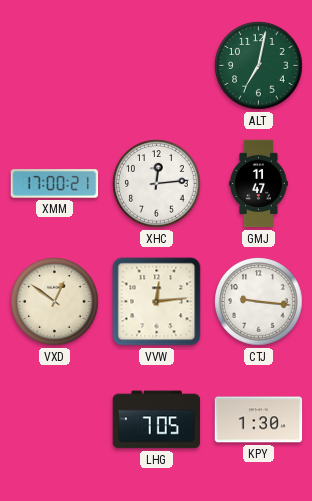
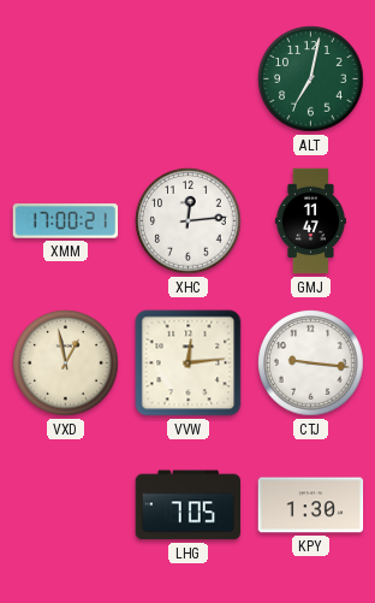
VXD: 12:51 -> 12:58 (66, 363)
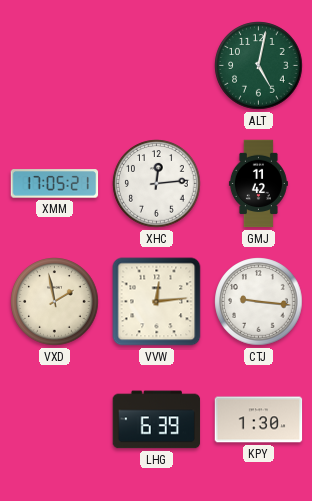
ALT: 7:02 -> 5:02 (259, 66)
XMM: 17:00 -> 17:05 (55, 184)
GMJ: 11:47 -> 11:42 (258, 184)
VXD: 12:58 -> 1:58 (55, 302)
LHG: 7:05 -> 6:39 (157, 420)
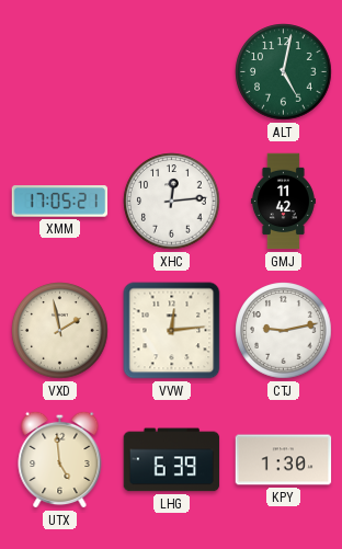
CTJ: 9:16 -> 9:13 (284, 331)
UTX: none -> 4:59 (60, 459)
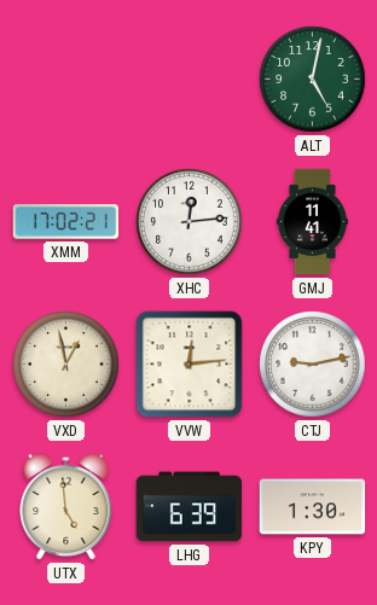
XMM: 17:05 -> 17:02 (66, 222)
GMJ: 11:42 -> 11:41 (312, 222)
VXD: 1:58 -> 12:58 (66, 365)
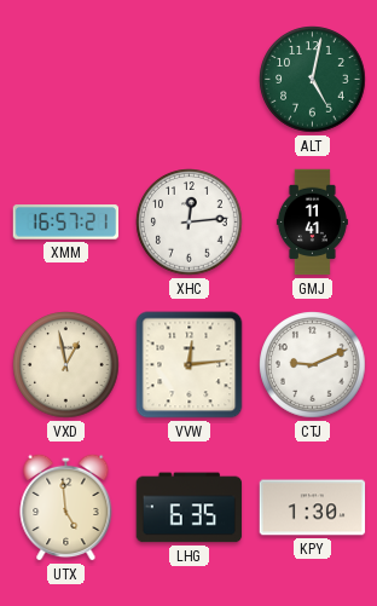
XMM: 17:02 -> 16:57 (66, 223)
CTJ: 9:13 -> 9:11 (313, 365)
LHG: 6:39 -> 6:35 (190, 508)
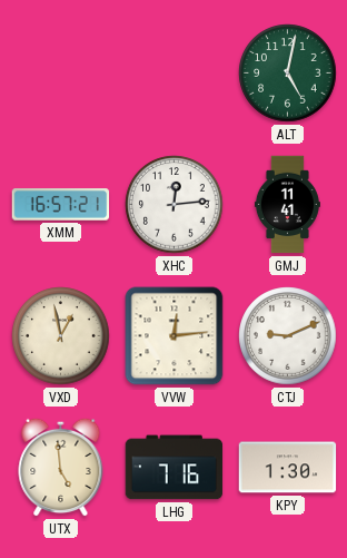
LHG: 6:35 -> 7:16 (175, 468)
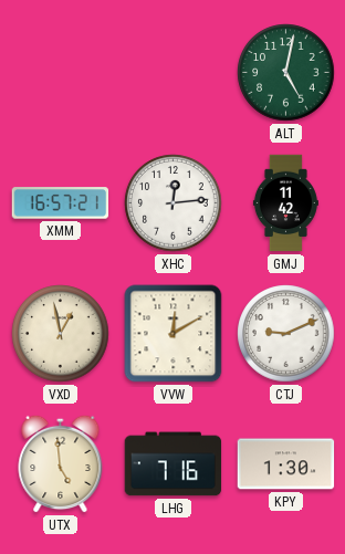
GMJ: 11:41 -> 11:42 (285, 203)
VVW: 12:14 -> 12:10 (174, 334)
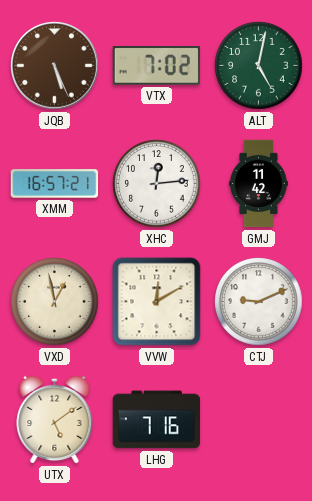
JQB: none -> 5:26 (55, 66)
VTX: none -> 7:02 (156, 66)
UTX: 4:59 -> 5:09 (55, 419)
KPY: 1:30 -> none (286, 464)
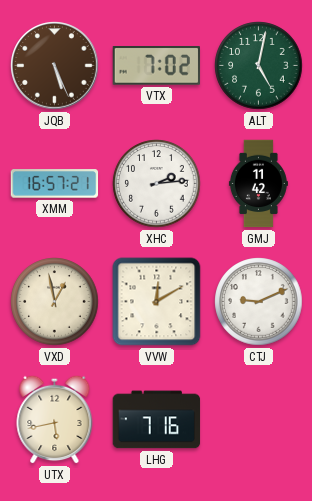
XHC: 12:14 -> 2:14 (157, 184)
UTX: 5:09 -> 5:43 (55, 419)
